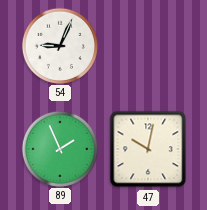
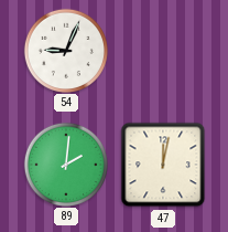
89: 1:56 -> 2:01 (65, 164)
47: 10:02 -> 12:02 (163, 165)
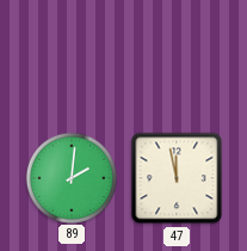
54: 9:04 -> none (65, 50)
47: 12:02 -> 11:58 (177, 178)
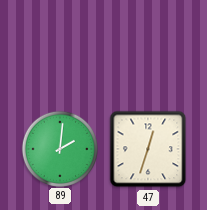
47: 11:58 -> 12:33 (148, 149)
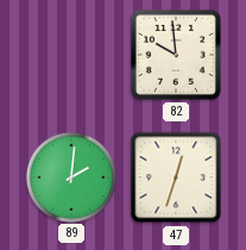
82: none -> 9:59 (176, 55)
